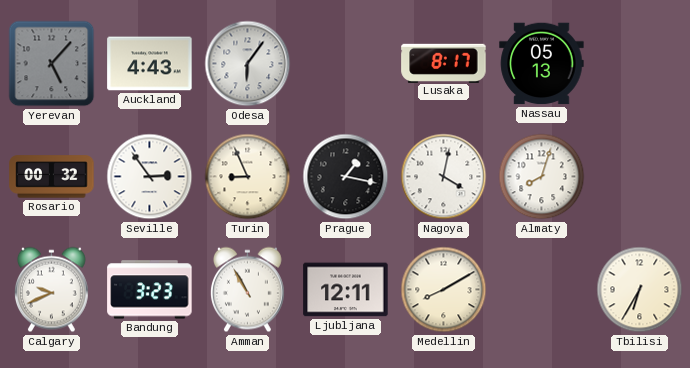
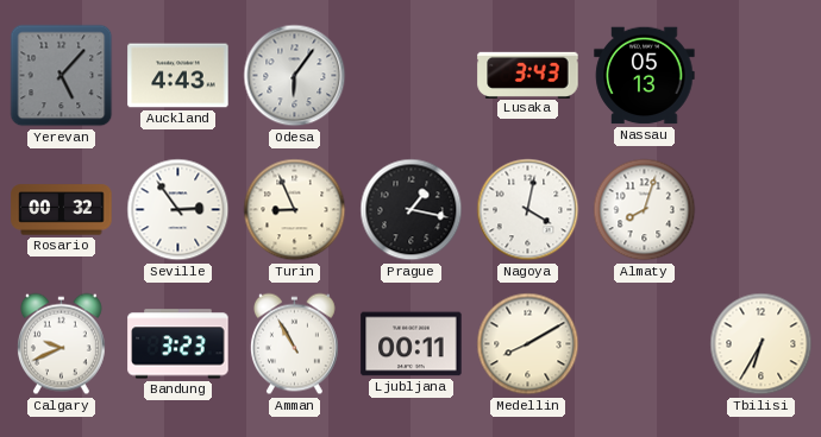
Lusaka: 8:17 -> 3:43 (528, 75)
Ljubljana: 12:11 -> 00:11 (412, 344)
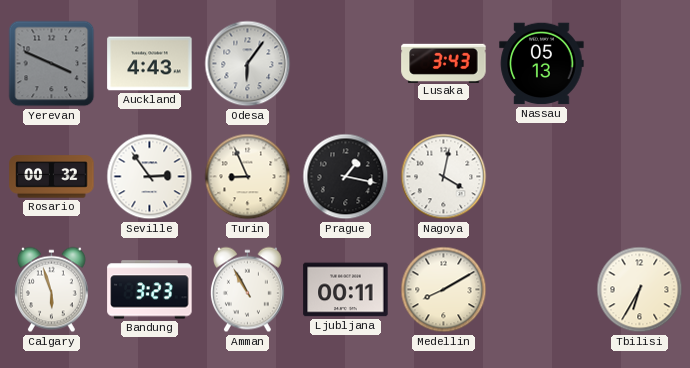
Yerevan: 5:07 -> 3:49 (52, 64)
Almaty: 8:03 -> none (645, 210)
Calgary: 9:41 -> 5:57 (51, 290)
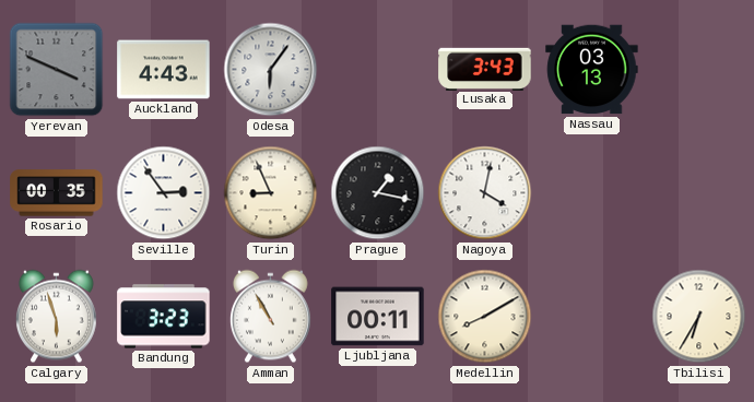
Nassau: 05:13 -> 03:13 (592, 70)
Rosario: 00:32 -> 00:35 (57, 193)
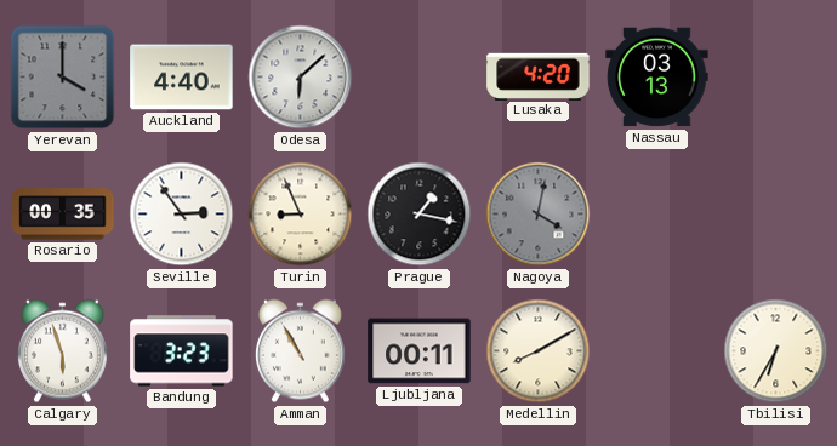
Yerevan: 3:49 -> 4:00 (63, 78)
Auckland: 4:43 -> 4:40 (182, 78)
Odesa: 6:06 -> 6:08 (301, 78)
Lusaka: 3:43 -> 4:20 (539, 76)
Nagoya dial: white -> grey (539, 215)
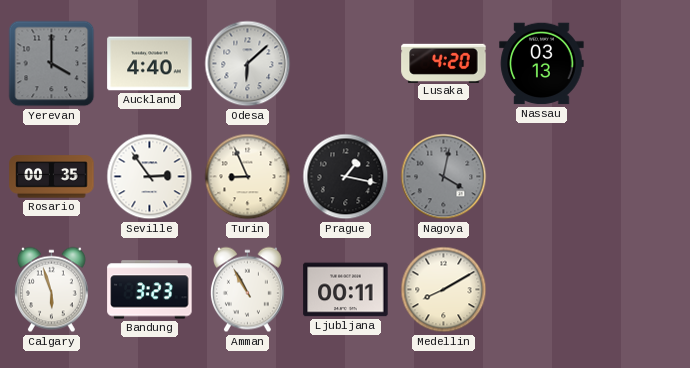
Tbilisi: 6:35 -> none (776, 351)
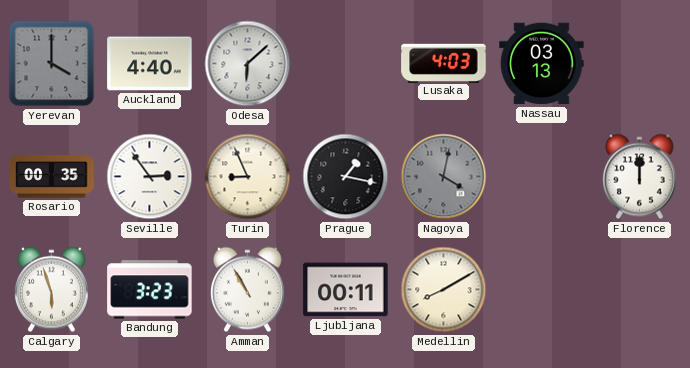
Lusaka: 4:20 -> 4:03 (444, 63)
Florence: none -> 12:00 (639, 177)
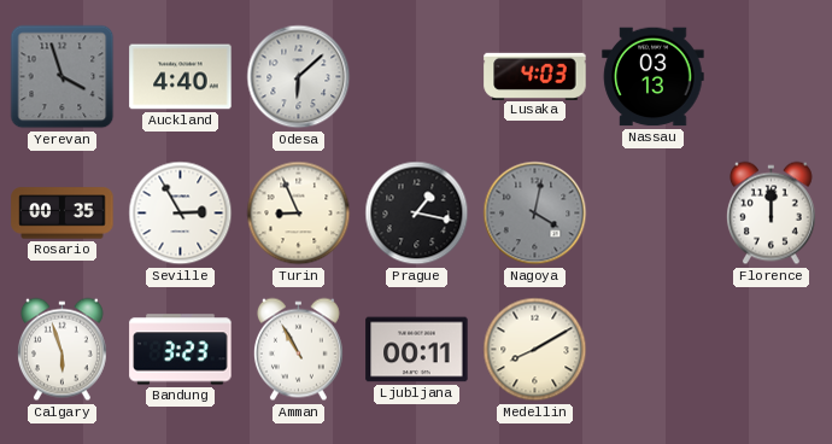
Yerevan: 4:00 -> 3:57 (63, 77)
Seville: 2:54 -> 2:55 (181, 214)
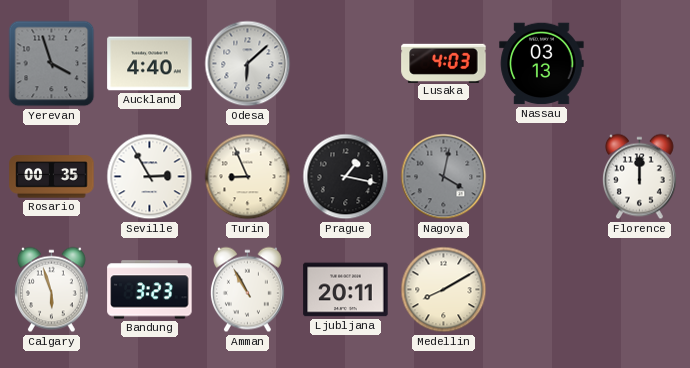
Ljubljana: 00:11 -> 20:11 (346, 290)
